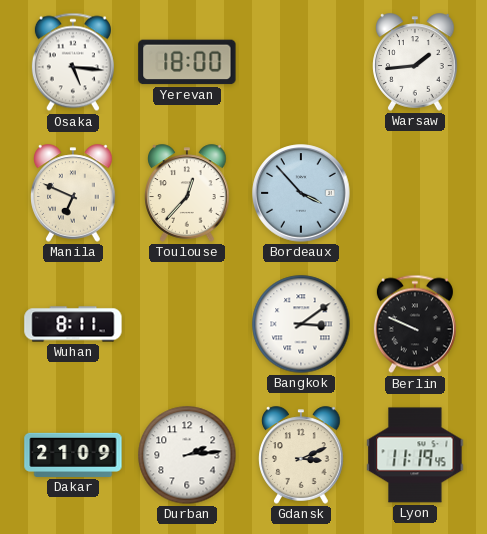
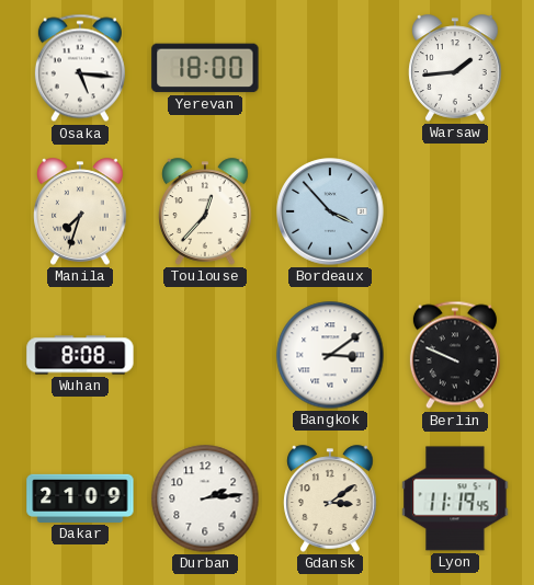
Manila: 6:49 -> 7:33 (80, 211)
Wuhan: 8:11 -> 8:08 (80, 355)
Gdansk: 3:11 -> 3:09 (330, 498)
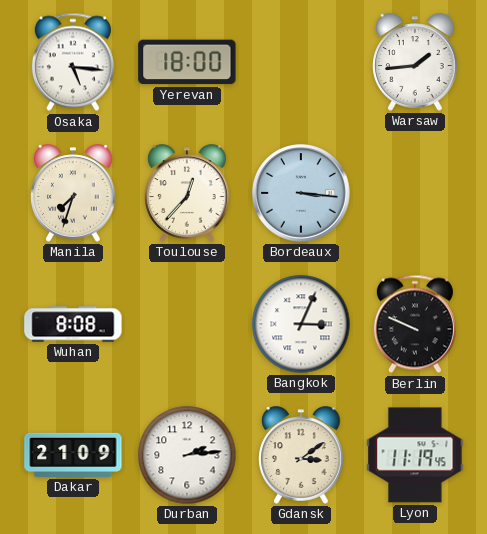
Bordeaux: 3:53 -> 3:16 (301, 193)
Bangkok: 3:09 -> 3:04 (301, 324)
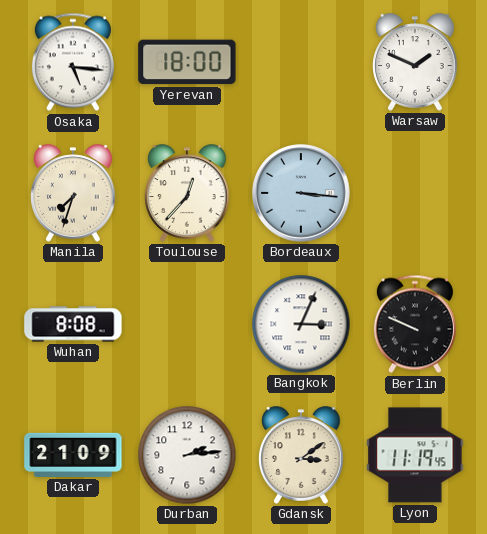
Warsaw: 1:44 -> 1:49 (415, 62)
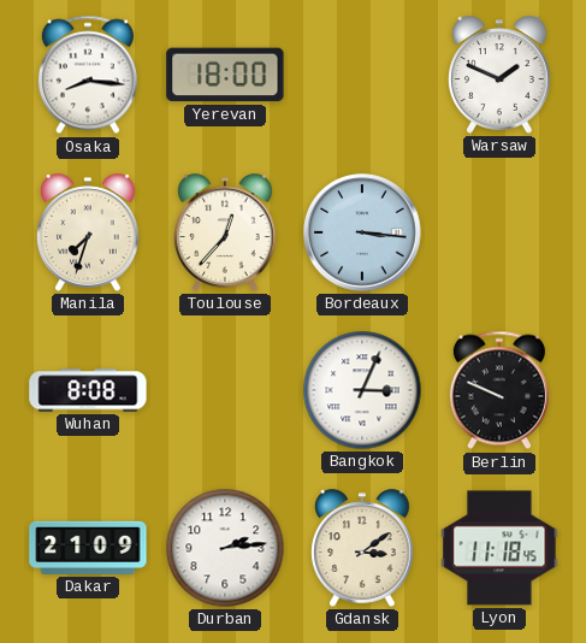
Osaka: 5:16 -> 8:16 (88, 75)
Lyon: 11:19 -> 11:18 (499, 548)
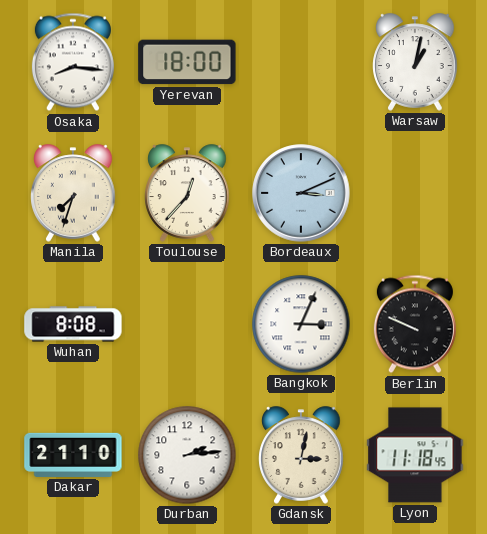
Warsaw: 1:49 -> 1:02 (415, 62)
Bordeaux: 3:16 -> 3:11 (301, 193)
Dakar: 21:09 -> 21:10 (73, 455)
Gdansk: 3:09 -> 3:02 (301, 455)
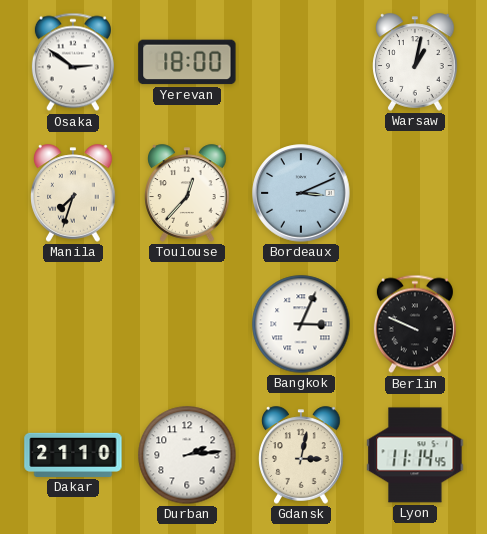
Osaka: 8:16 -> 2:51 (73, 62)
Wuhan: 8:08 -> none (73, 324)
Lyon: 11:18 -> 11:14 (415, 455)
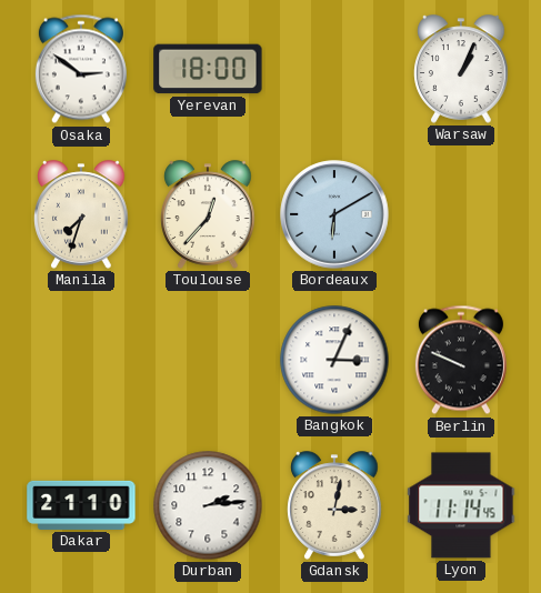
Warsaw: 1:02 -> 1:04 (461, 69)
Bordeaux: 3:11 -> 6:10 (334, 214)
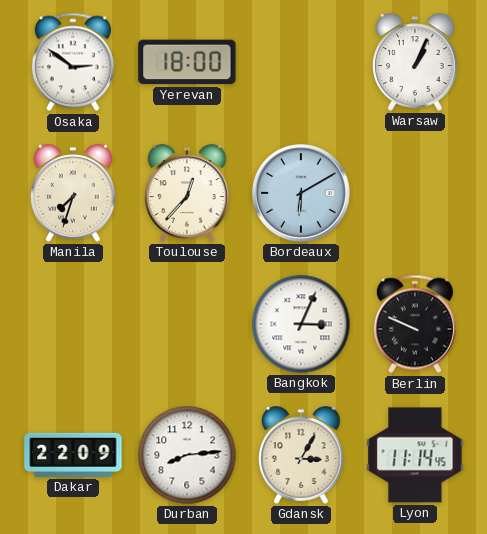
Dakar: 21:10 -> 22:09 (73, 455)
Durban: 2:14 -> 8:14 (187, 455)
Gdansk: 3:02 -> 3:05 (301, 455)
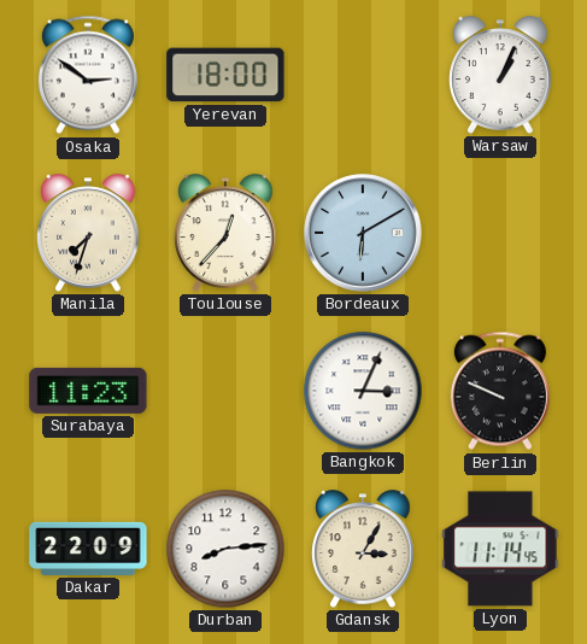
Surabaya: none -> 11:23 (88, 391)
